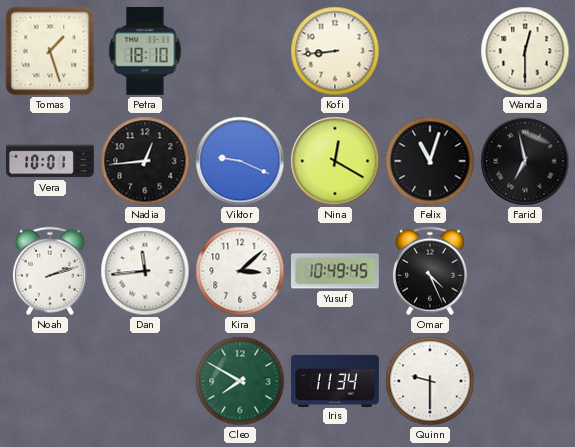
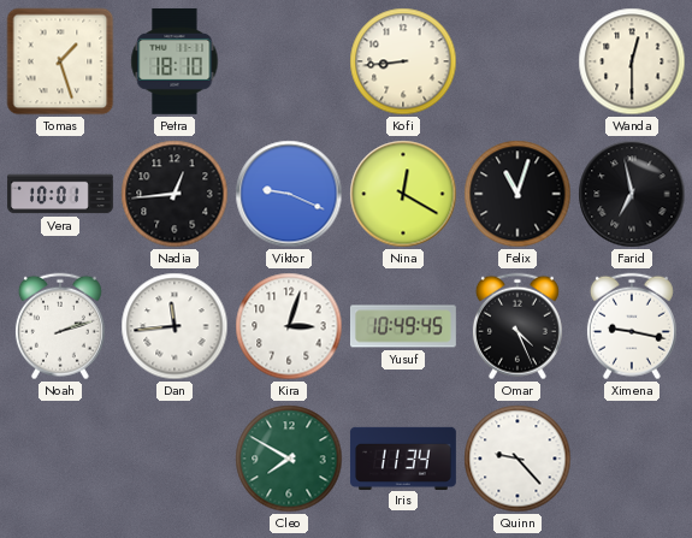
Kira: 3:08 -> 3:03 (289, 326)
Ximena: none -> 9:17 (632, 326)
Quinn: 9:30 -> 9:23 (517, 459)
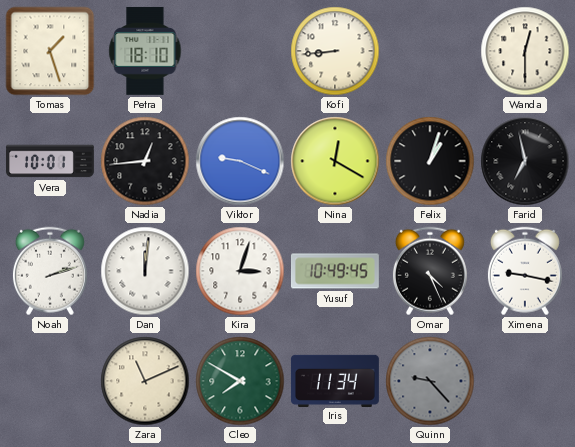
Felix: 11:03 -> 1:03 (430, 161)
Dan: 11:44 -> 12:01 (145, 271)
Zara: none -> 11:11 (145, 381)
Quinn dial: white -> grey (430, 381)
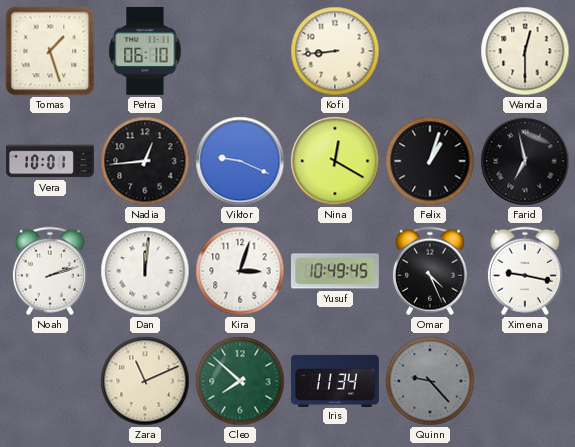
Petra: 18:10 -> 06:10 (145, 51)
Cleo: 7:50 -> 7:52 (240, 381)
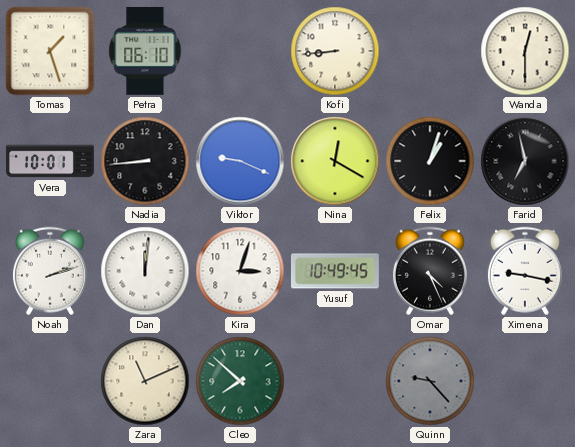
Nadia: 12:44 -> 8:44 (145, 161)
Iris: 11:34 -> none (335, 380)
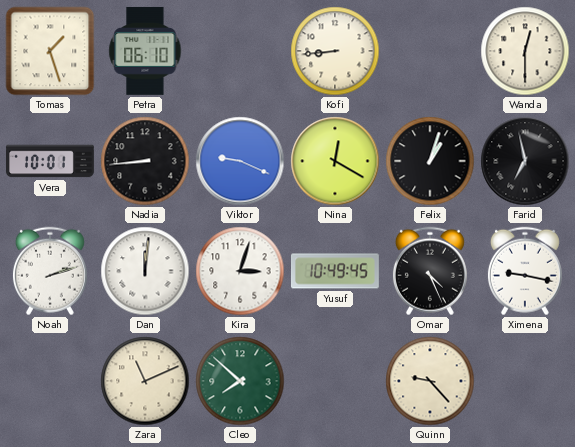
Quinn dial: grey -> cream (430, 381)
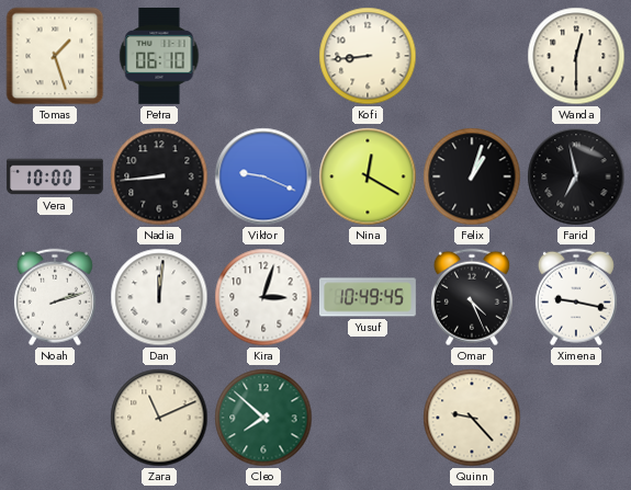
Vera: 10:01 -> 10:00 (56, 176)
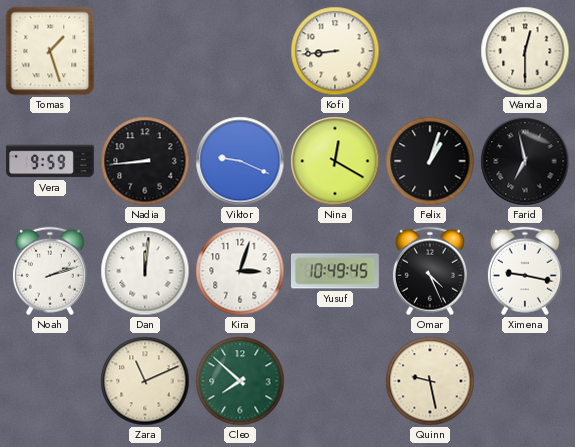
Petra: 06:10 -> none (159, 56)
Vera: 10:00 -> 9:59 (51, 161)
Quinn: 9:23 -> 9:28 (430, 381)
